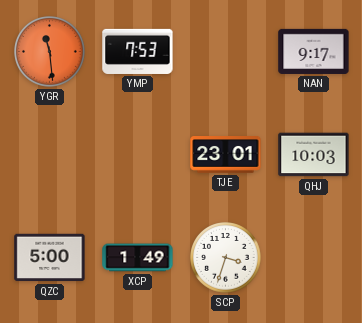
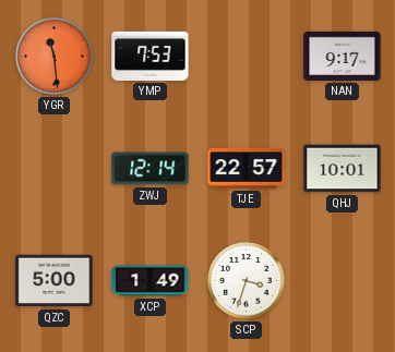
ZWJ: none -> 12:14 (151, 169)
TJE: 23:01 -> 22:57 (247, 169)
QHJ: 10:03 -> 10:01 (343, 169)
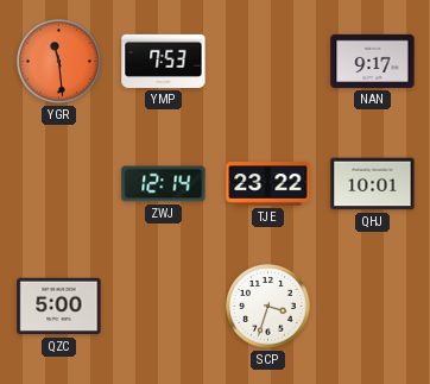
TJE: 22:57 -> 23:22 (268, 184)
XCP: 1:49 -> none (151, 281)
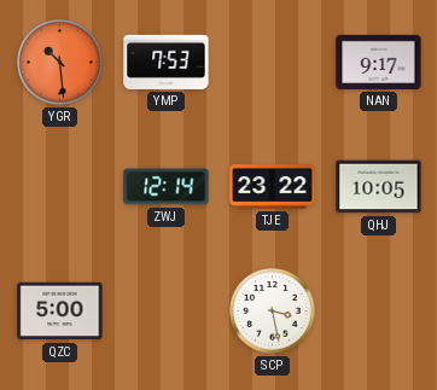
YGR: 11:29 -> 10:29 (60, 63)
QHJ: 10:01 -> 10:05 (379, 187)
SCP: 3:33 -> 3:28 (273, 312)
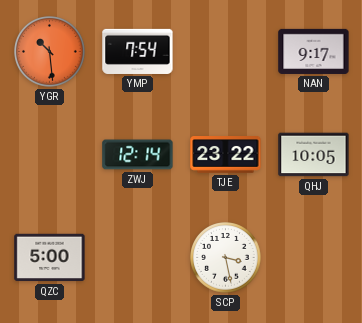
YMP: 7:53 -> 7:54 (138, 51)
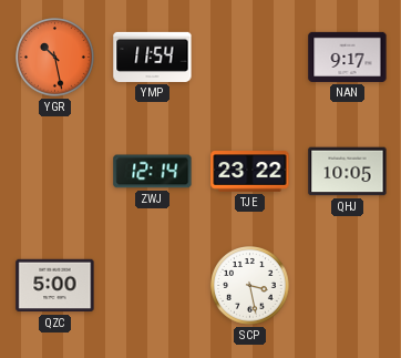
YGR: 10:29 -> 10:28 (55, 58)
YMP: 7:54 -> 11:54 (153, 57)
